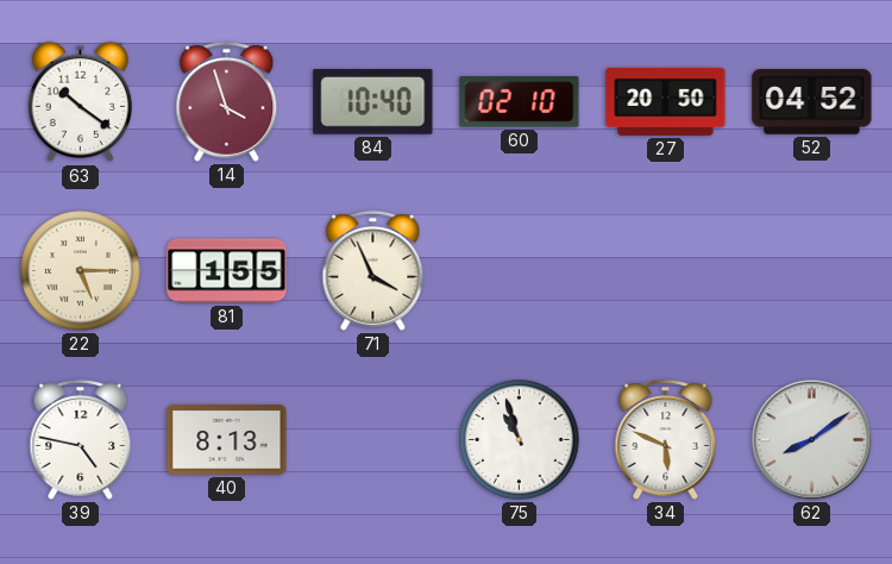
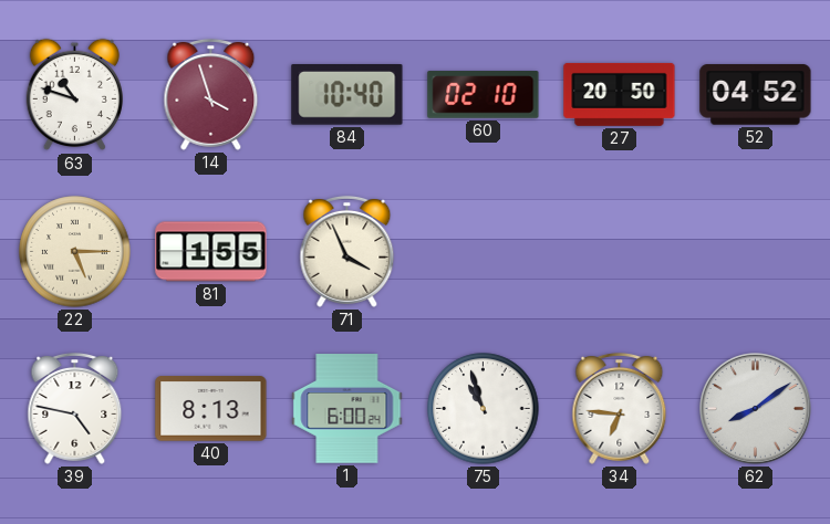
63: 10:21 -> 10:48 (74, 95)
1: none -> 6:00 (347, 409)
34: 5:49 -> 6:46 (620, 408)
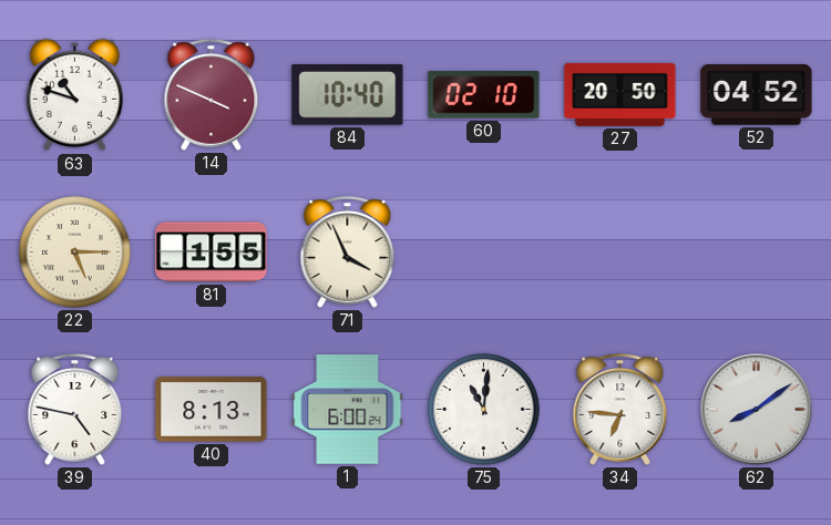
14: 3:57 -> 3:49 (212, 94)
75: 10:57 -> 11:01 (484, 410)
